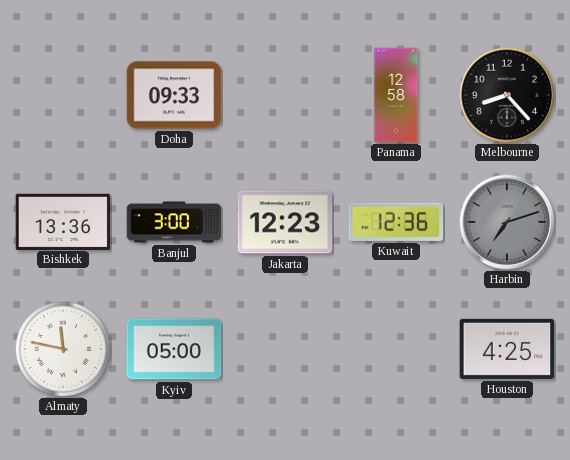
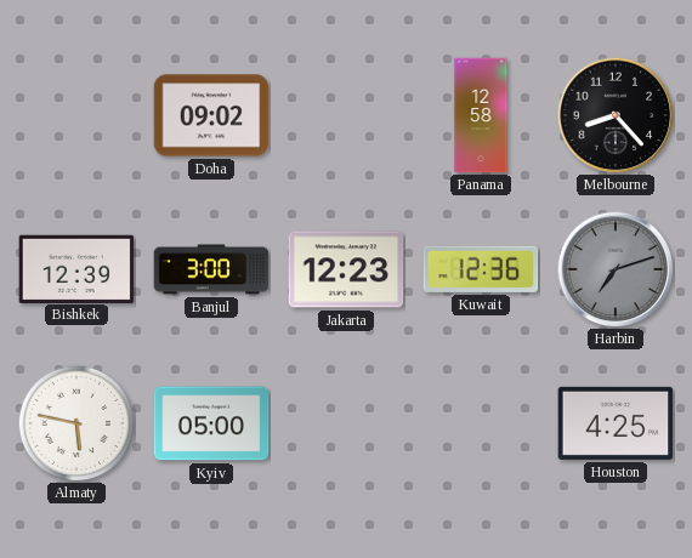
Doha: 09:33 -> 09:02 (211, 115)
Bishkek: 13:36 -> 12:39 (76, 268)
Almaty: 11:47 -> 5:47 (76, 423)
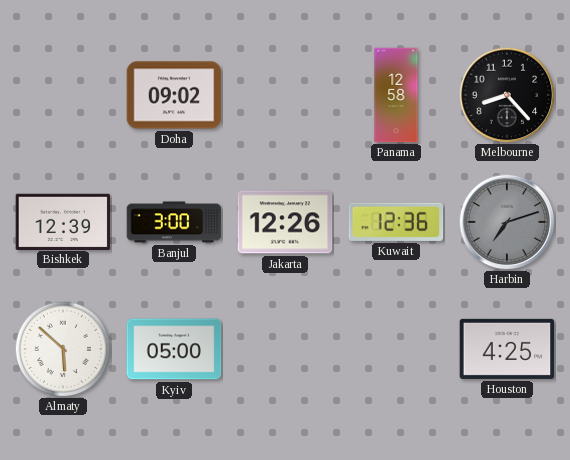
Jakarta: 12:23 -> 12:26 (285, 222)
Almaty: 5:47 -> 5:52 (63, 349)
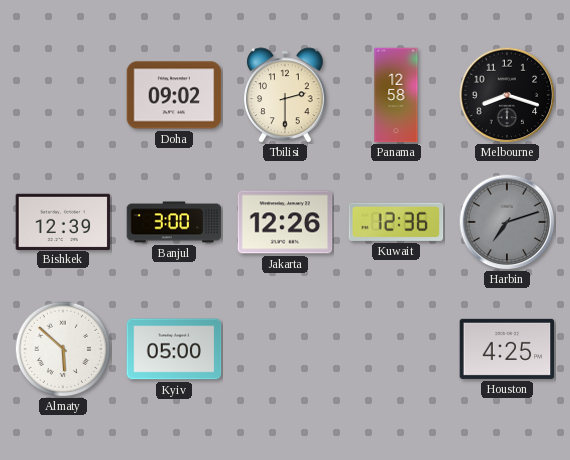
Tbilisi: none -> 2:30 (285, 95)
Melbourne: 8:23 -> 8:18 (507, 95)
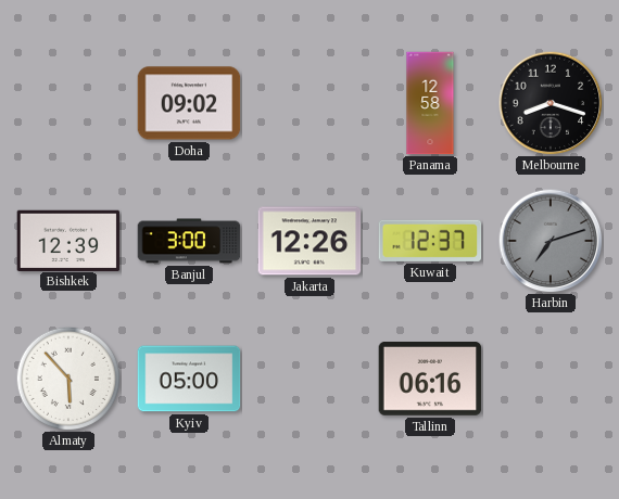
Tbilisi: 2:30 -> none (285, 95)
Kuwait: 12:36 -> 12:37 (430, 241)
Almaty: 5:52 -> 5:53 (68, 379)
Tallinn: none -> 06:16 (430, 379)
Houston: 4:25 -> none (507, 349)
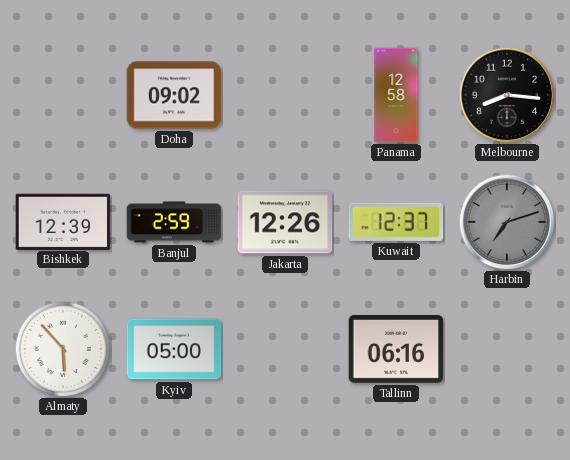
Melbourne: 8:18 -> 8:16 (507, 95)
Banjul: 3:00 -> 2:59 (174, 222)
